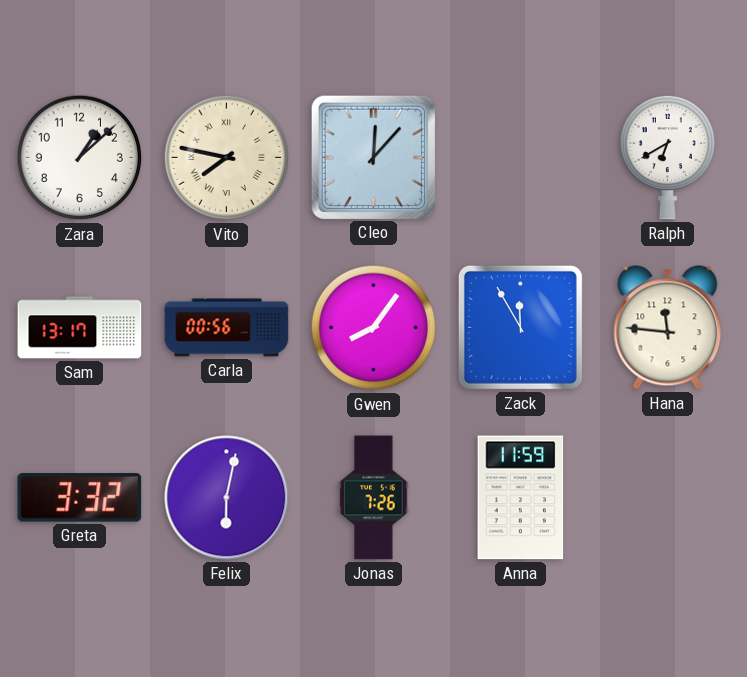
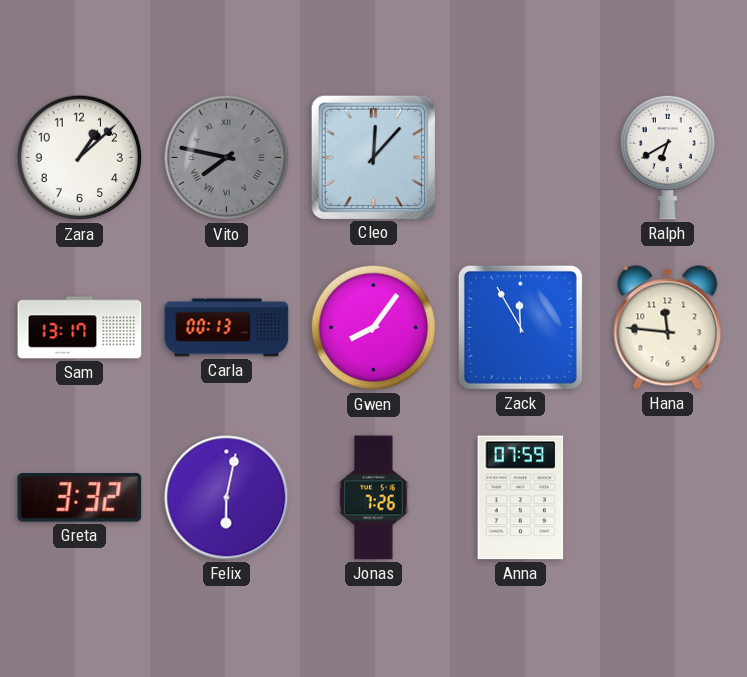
Vito dial: cream -> grey (227, 158)
Carla: 00:56 -> 00:13 (227, 328)
Anna: 11:59 -> 07:59 (521, 498)
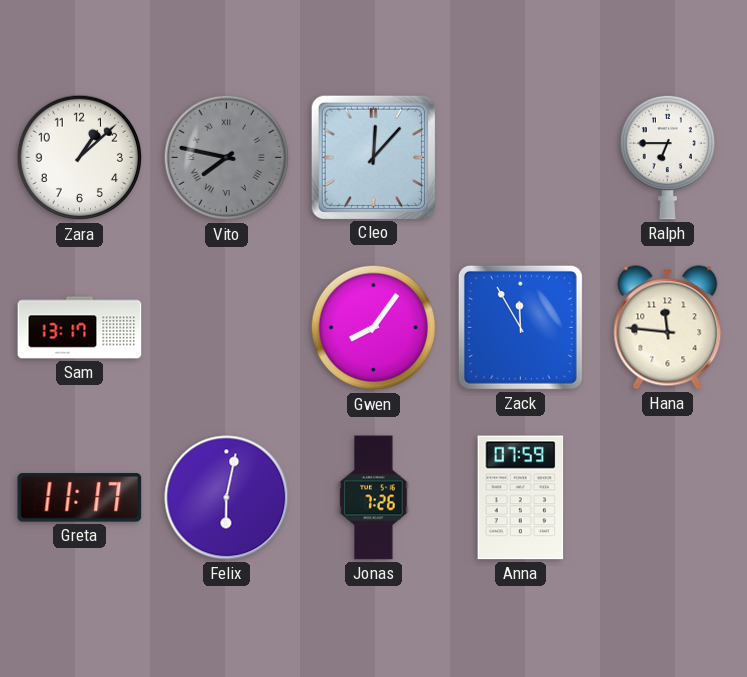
Ralph: 6:40 -> 6:45 (667, 157)
Carla: 00:13 -> none (227, 328)
Greta: 3:32 -> 11:17 (80, 498)
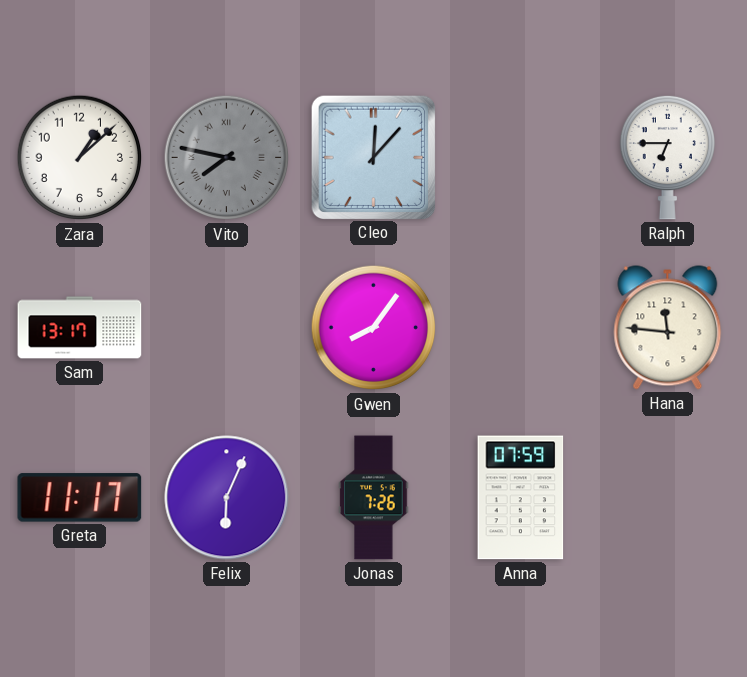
Zack: 11:55 -> none (520, 327)
Felix: 6:02 -> 6:04 (227, 498)
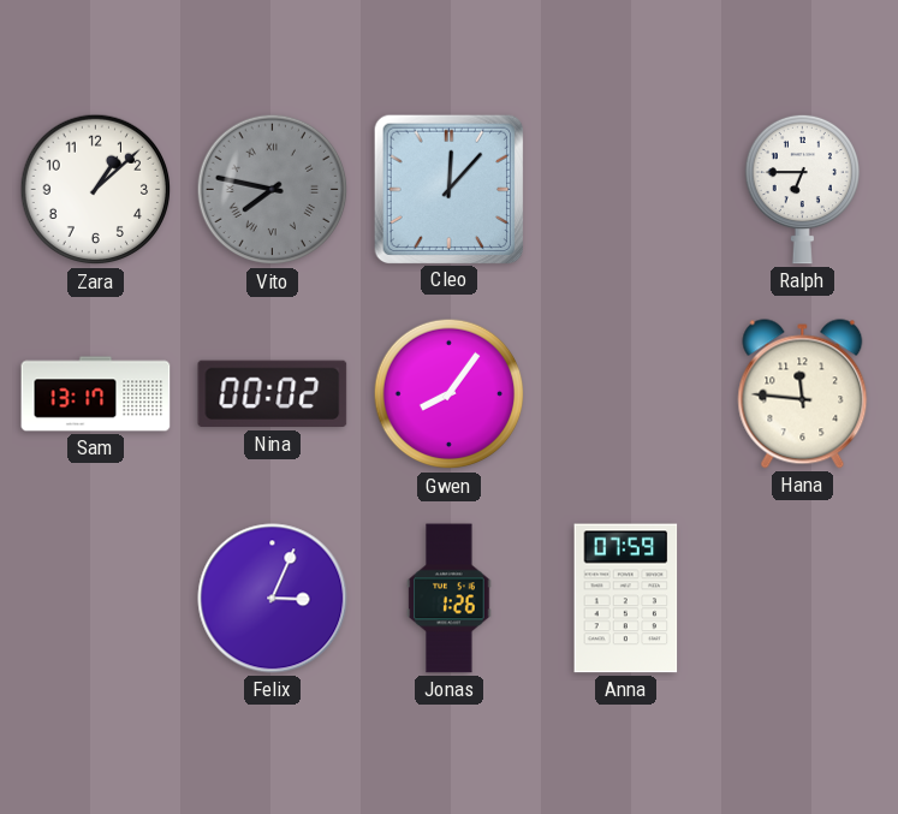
Nina: none -> 00:02 (273, 394)
Greta: 11:17 -> none (80, 498)
Felix: 6:04 -> 3:04 (273, 599)
Jonas: 7:26 -> 1:26 (450, 599)
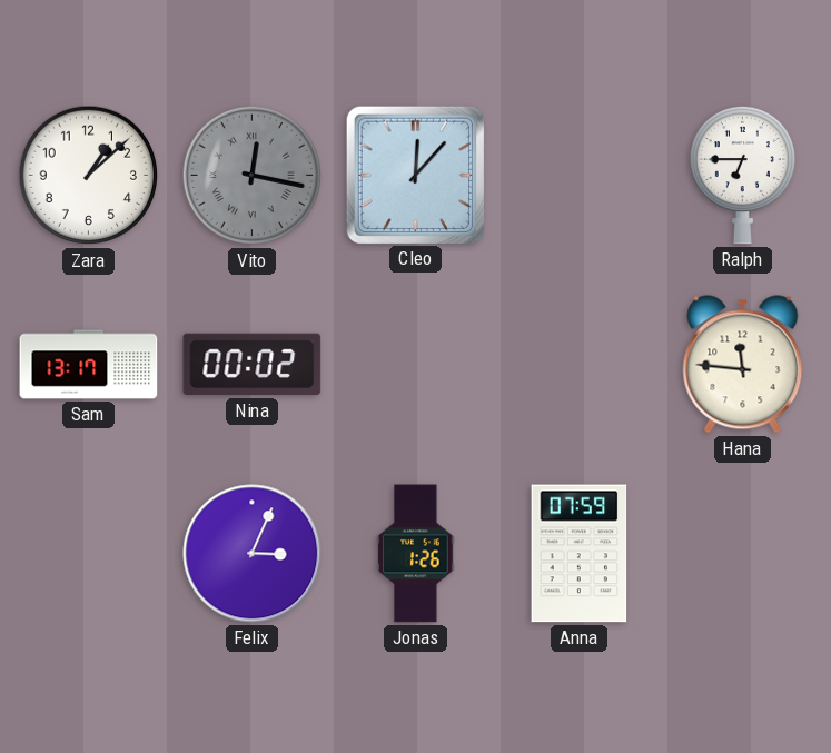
Vito: 7:47 -> 12:17 (253, 176)
Gwen: 8:06 -> none (450, 394)
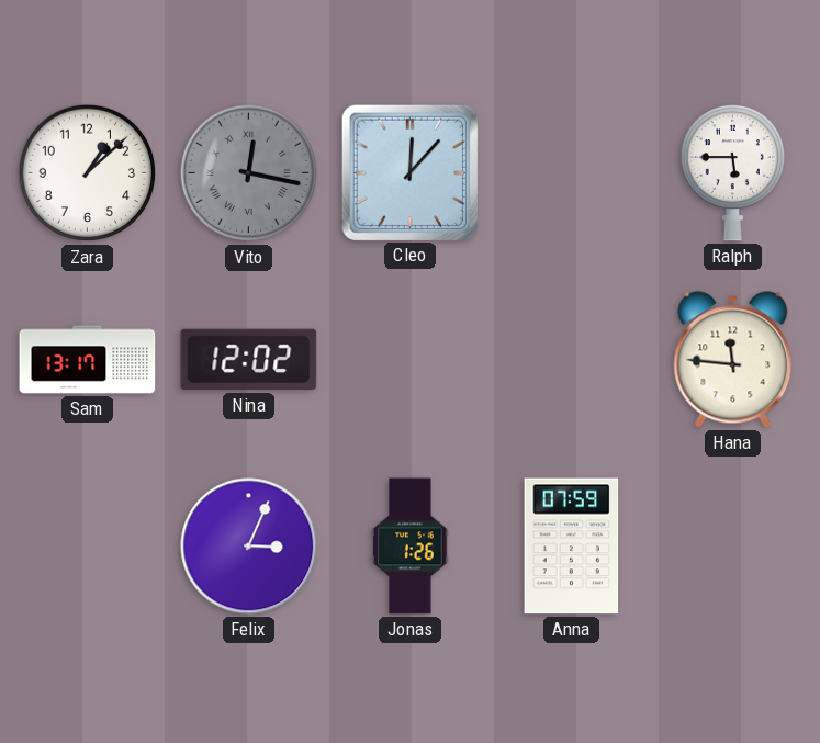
Ralph: 6:45 -> 5:45 (732, 172)
Nina: 00:02 -> 12:02 (249, 360)
